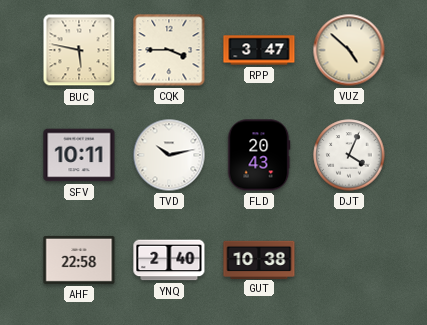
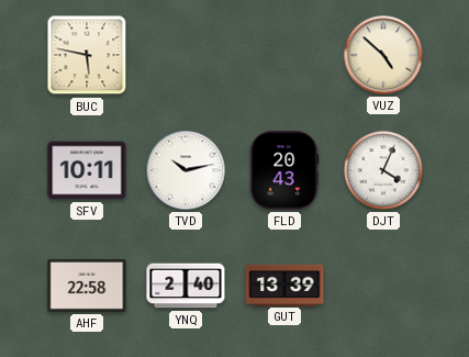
CQK: 3:45 -> none (169, 50)
RPP: 3:47 -> none (259, 50)
GUT: 10:38 -> 13:39 (284, 285)
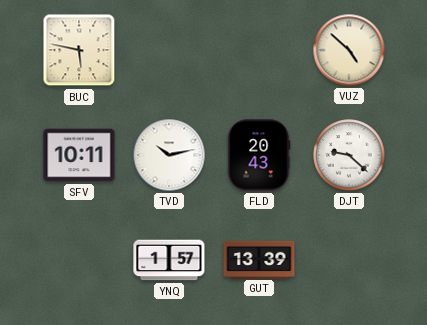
DJT: 4:04 -> 9:22 (349, 155)
AHF: 22:58 -> none (87, 286)
YNQ: 2:40 -> 1:57 (169, 260)
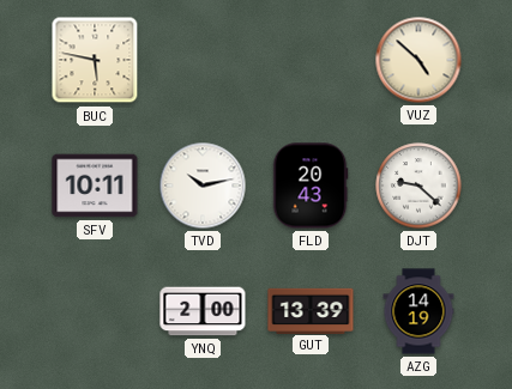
YNQ: 1:57 -> 2:00 (203, 311)
AZG: none -> 14:19 (418, 311)
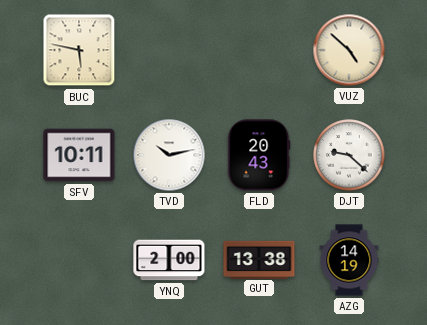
GUT: 13:39 -> 13:38 (259, 259)
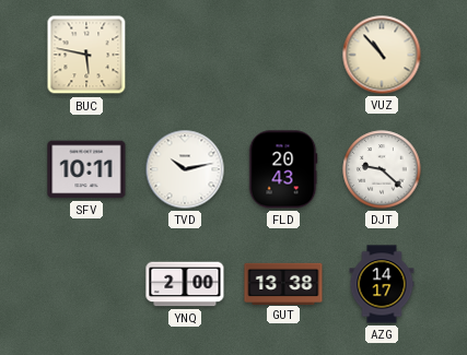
VUZ: 4:52 -> 10:53 (382, 55)
AZG: 14:19 -> 14:17 (382, 284)
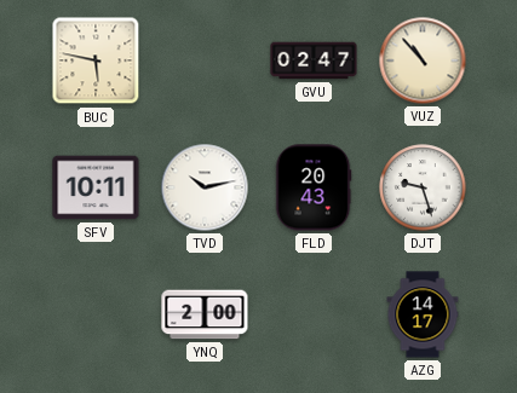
GVU: none -> 02:47 (314, 60)
DJT: 9:22 -> 9:27 (423, 187)
GUT: 13:38 -> none (283, 283)
